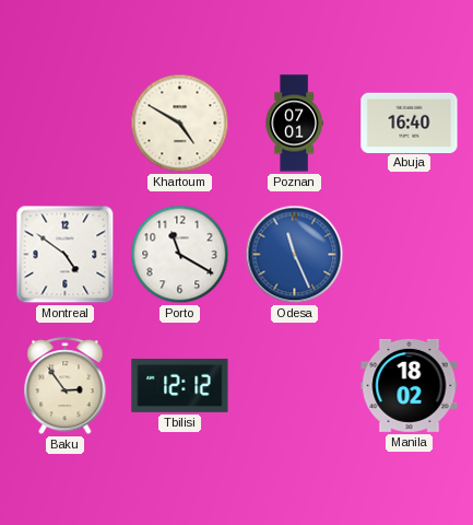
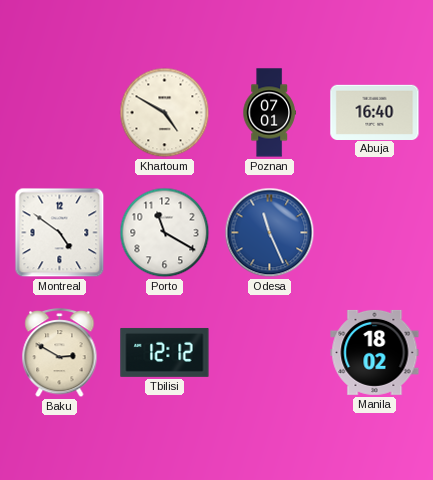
Baku: 2:54 -> 2:50 (60, 354)
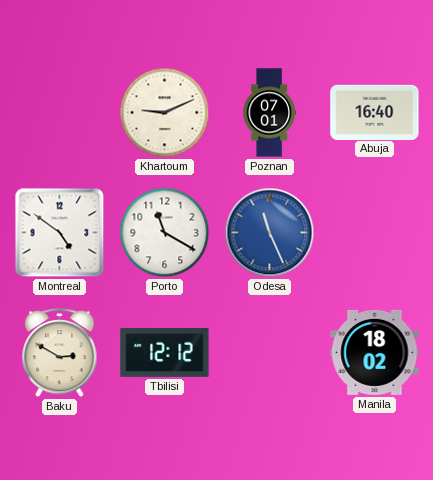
Khartoum: 4:50 -> 9:11 (165, 113)
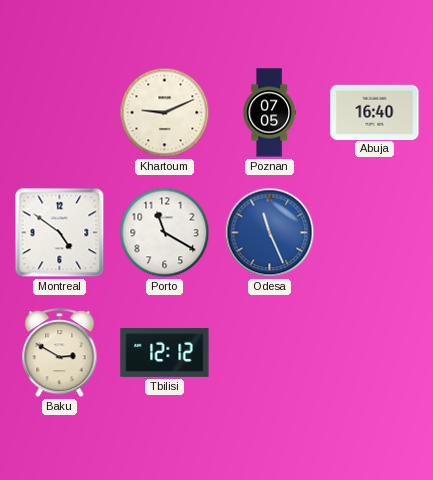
Poznan: 07:01 -> 07:05 (269, 113)
Manila: 18:02 -> none (375, 352)
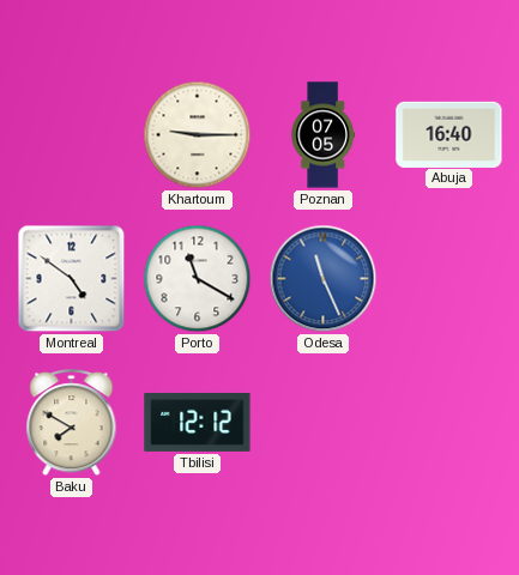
Khartoum: 9:11 -> 9:15 (198, 135)
Baku: 2:50 -> 7:50 (72, 424)
